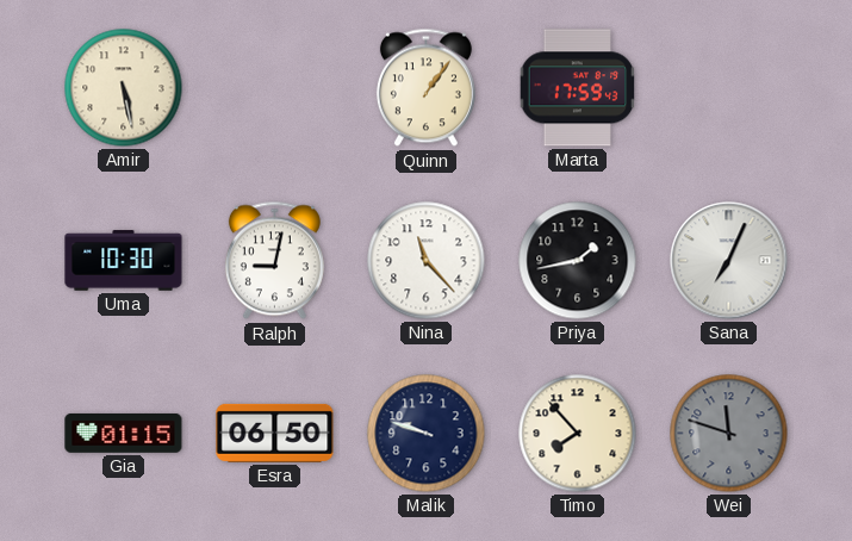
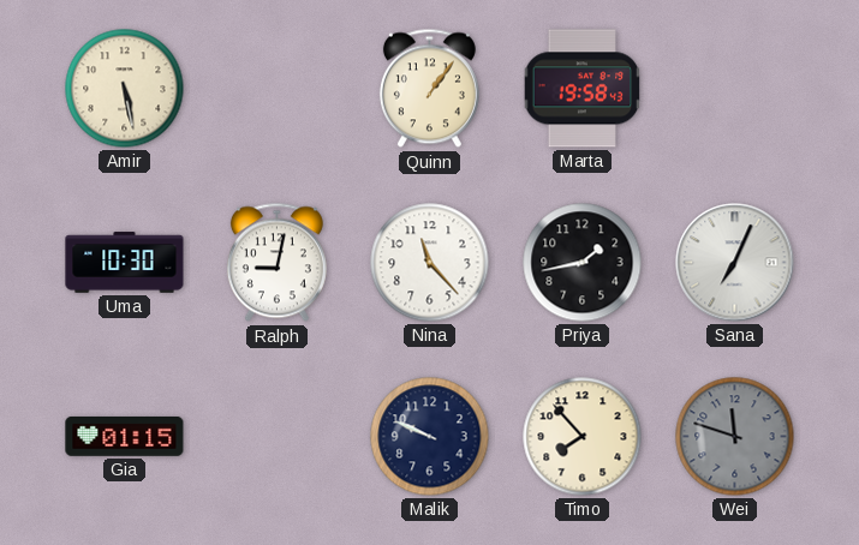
Marta: 17:59 -> 19:58 (583, 89)
Esra: 06:50 -> none (275, 433)
Malik: 9:48 -> 9:49 (430, 437)
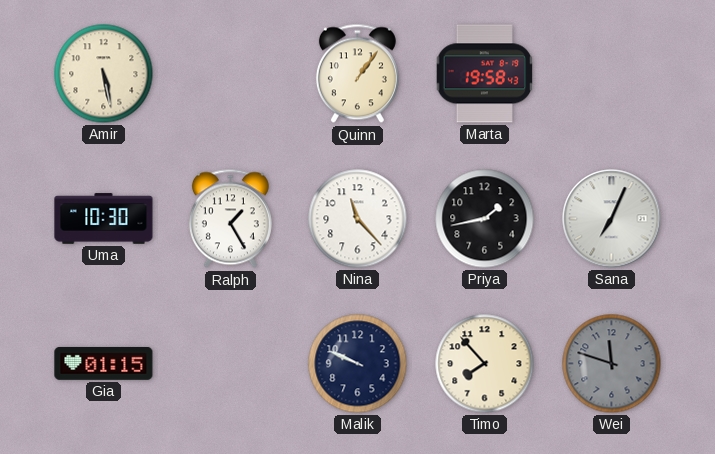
Ralph: 9:02 -> 1:25 (230, 219)
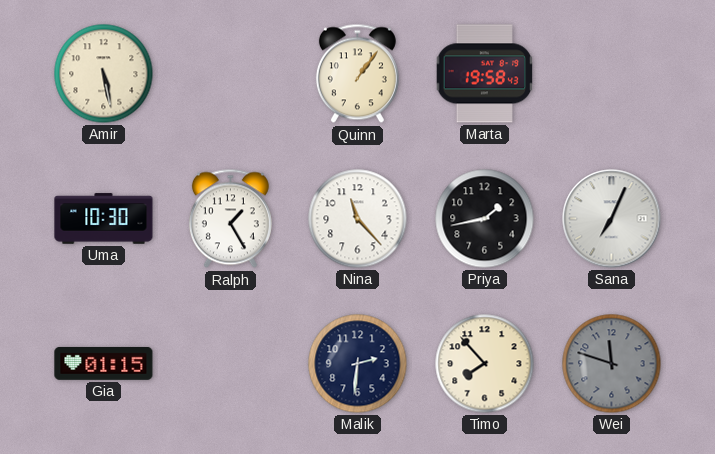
Malik: 9:49 -> 2:31 (358, 364)
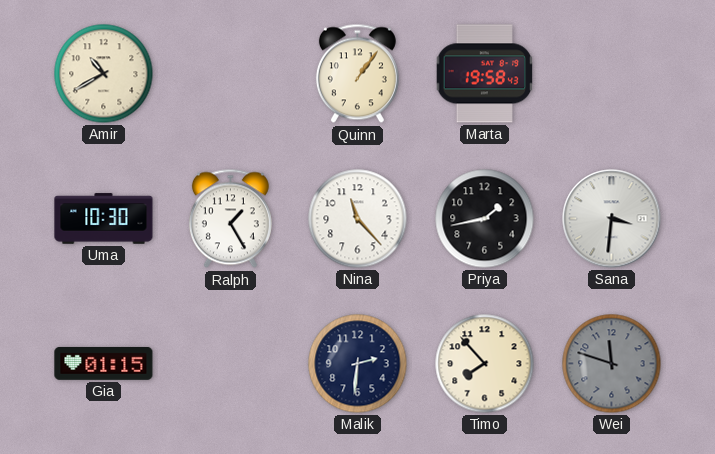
Amir: 5:28 -> 10:40 (104, 74)
Sana: 7:04 -> 3:31 (612, 219)
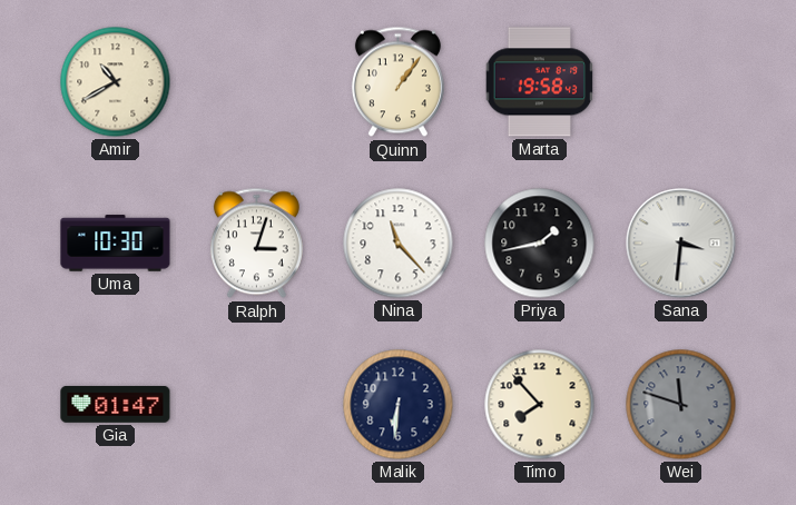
Ralph: 1:25 -> 3:03 (256, 244)
Gia: 01:15 -> 01:47 (116, 405)
Malik: 2:31 -> 6:31 (399, 405)
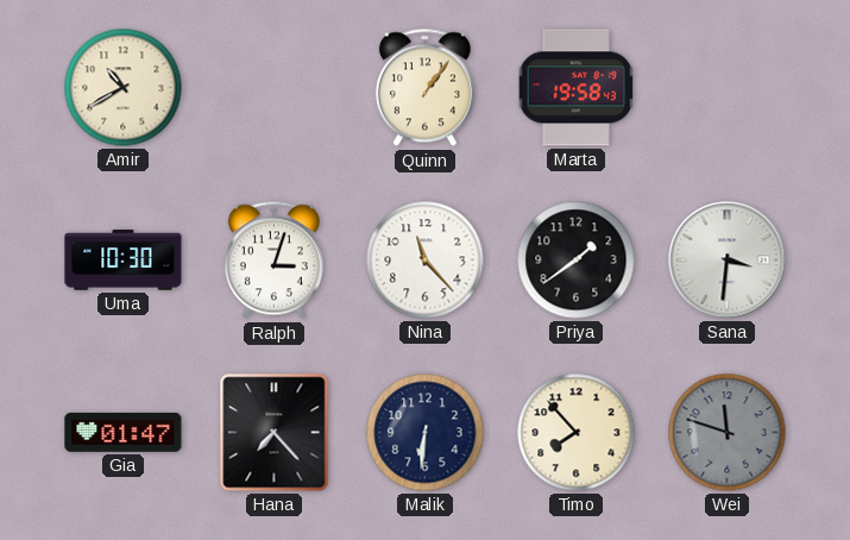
Priya: 1:43 -> 1:39 (577, 260)
Hana: none -> 7:23 (275, 433)
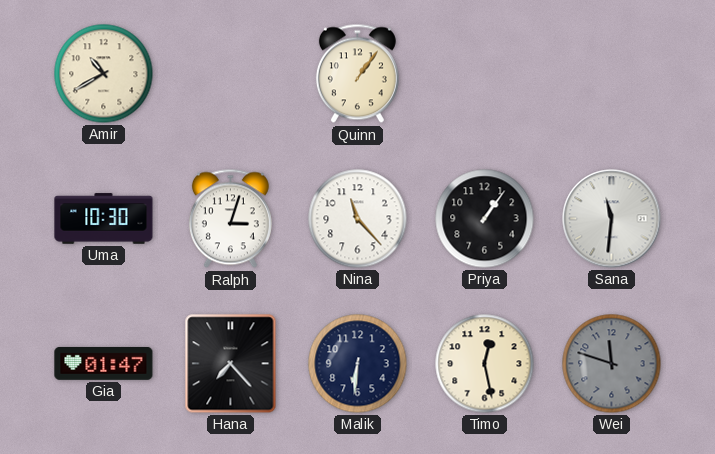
Marta: 19:58 -> none (577, 88)
Priya: 1:39 -> 1:06 (485, 219)
Sana: 3:31 -> 11:31 (612, 219)
Timo: 7:53 -> 12:28 (485, 364)
